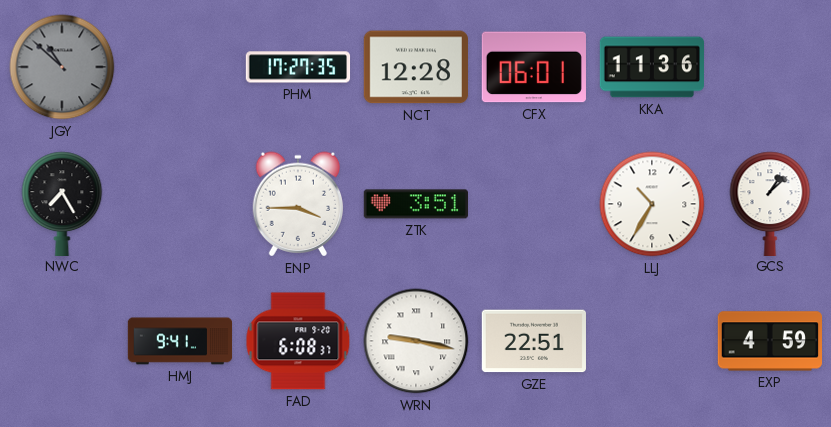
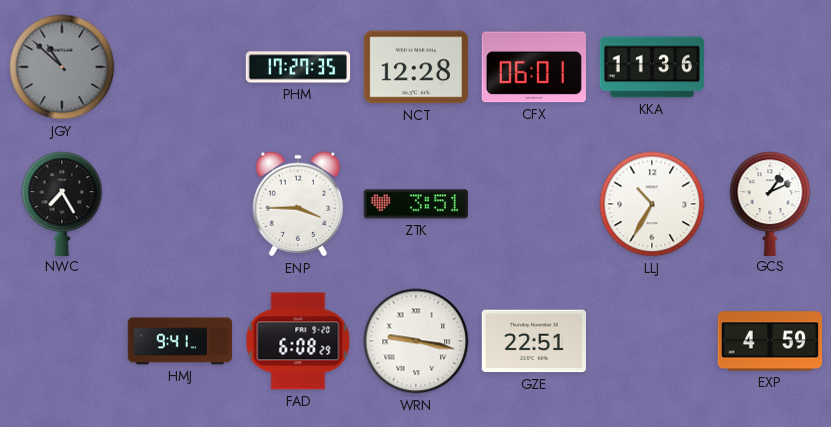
GCS: 1:08 -> 1:11 (770, 203)
FAD: 6:08:37 -> 6:08:29 (298, 341)
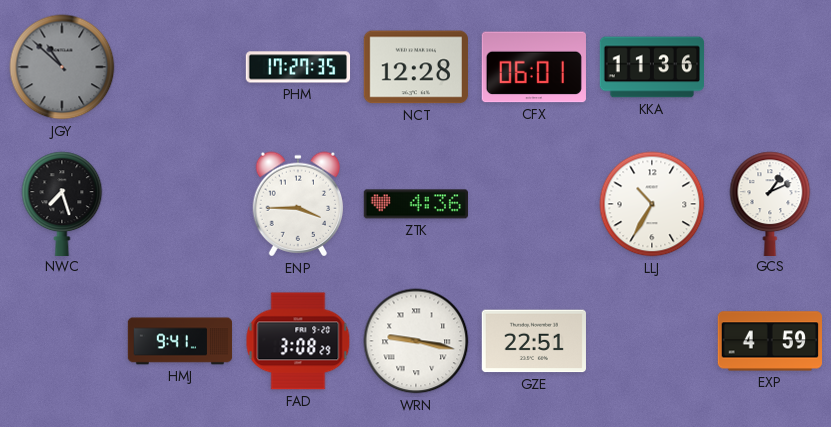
NWC: 7:25 -> 7:27 (62, 203)
ZTK: 3:51 -> 4:36 (416, 204)
FAD: 6:08 -> 3:08 (298, 341)
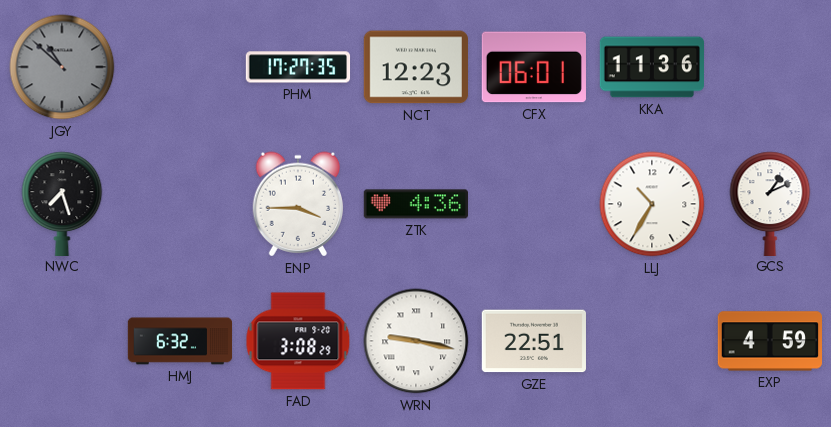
NCT: 12:28 -> 12:23 (416, 67)
HMJ: 9:41 -> 6:32 (180, 341)
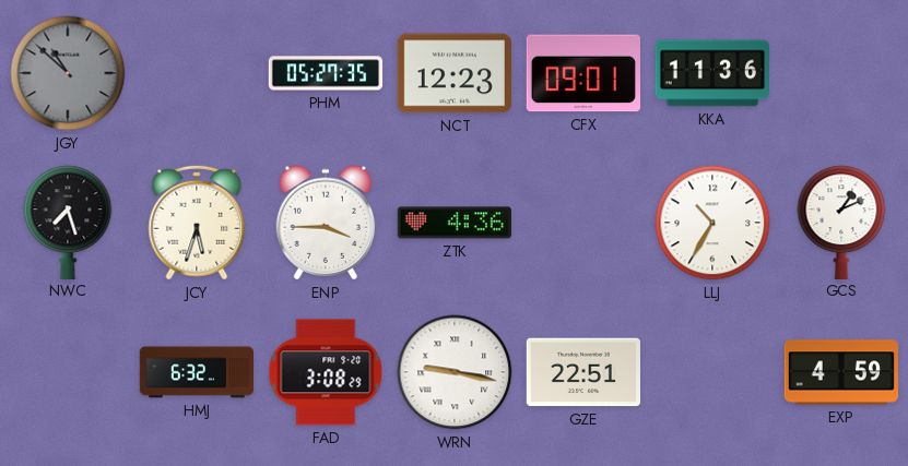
PHM: 17:27 -> 05:27 (326, 73)
CFX: 06:01 -> 09:01 (583, 73)
JCY: none -> 5:33 (197, 223)
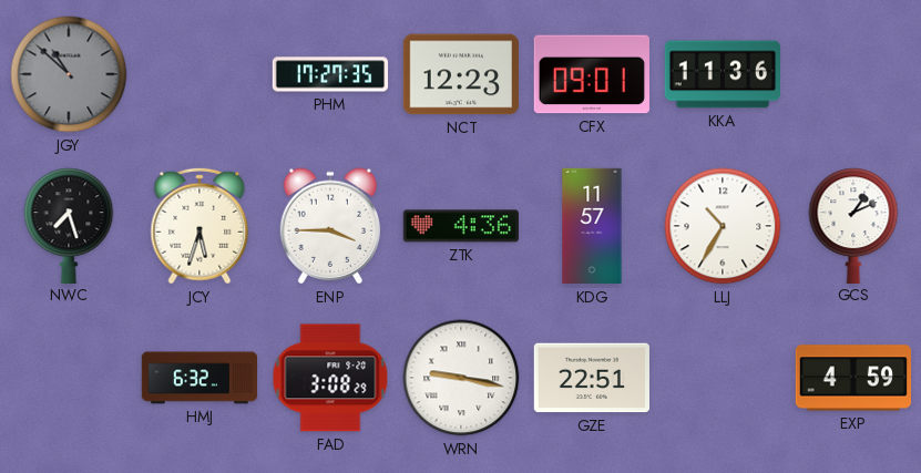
PHM: 05:27 -> 17:27 (330, 74)
KDG: none -> 11:57 (592, 226)
